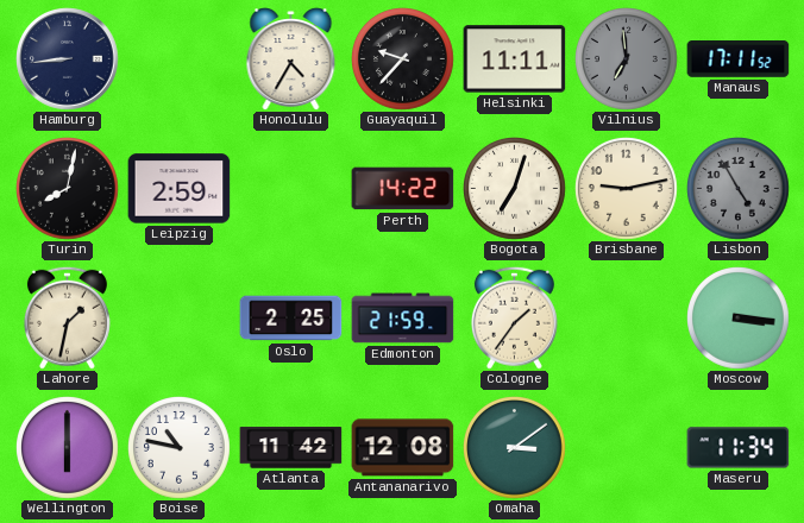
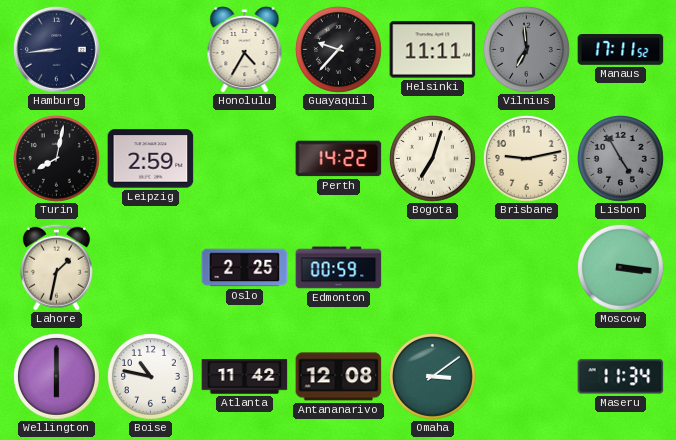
Edmonton: 21:59 -> 00:59 (339, 268)
Cologne: 1:36 -> none (514, 317)
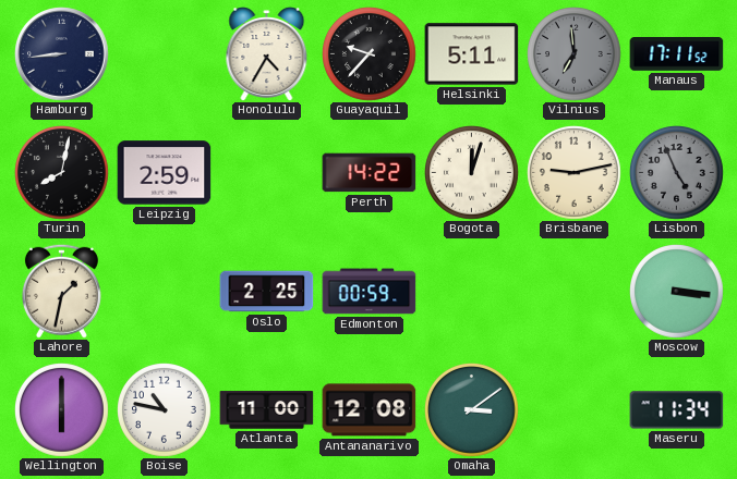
Helsinki: 11:11 -> 5:11 (472, 54)
Bogota: 7:03 -> 12:03 (472, 173)
Lisbon: 4:55 -> 4:56 (677, 173)
Atlanta: 11:42 -> 11:00 (267, 410)
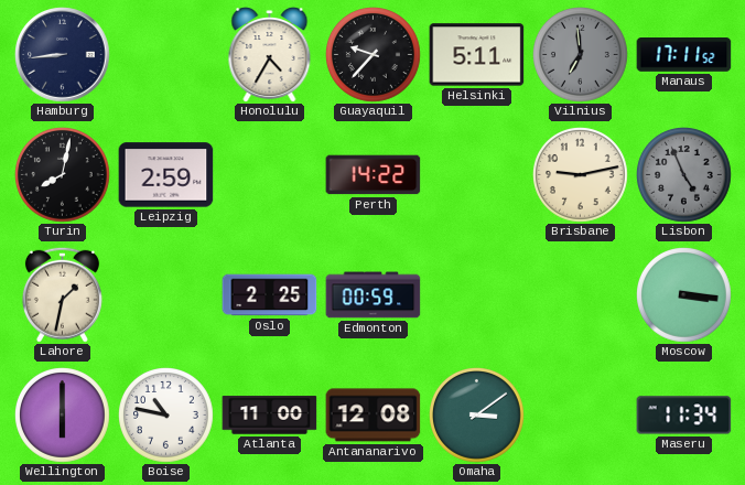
Bogota: 12:03 -> none (472, 173)
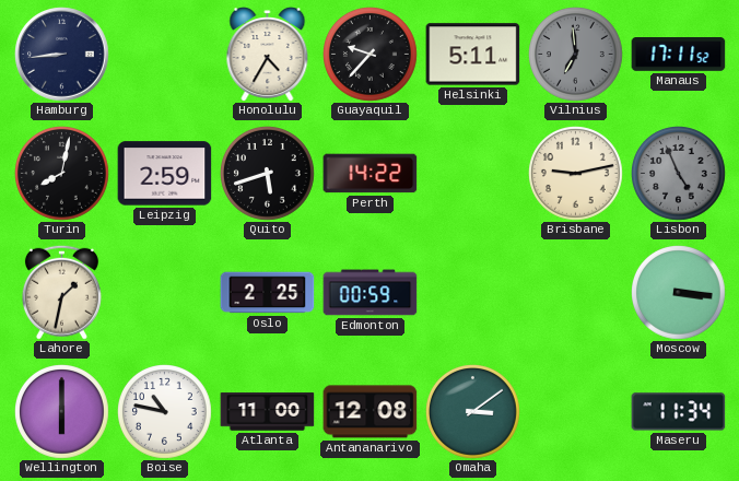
Quito: none -> 5:42 (268, 174)
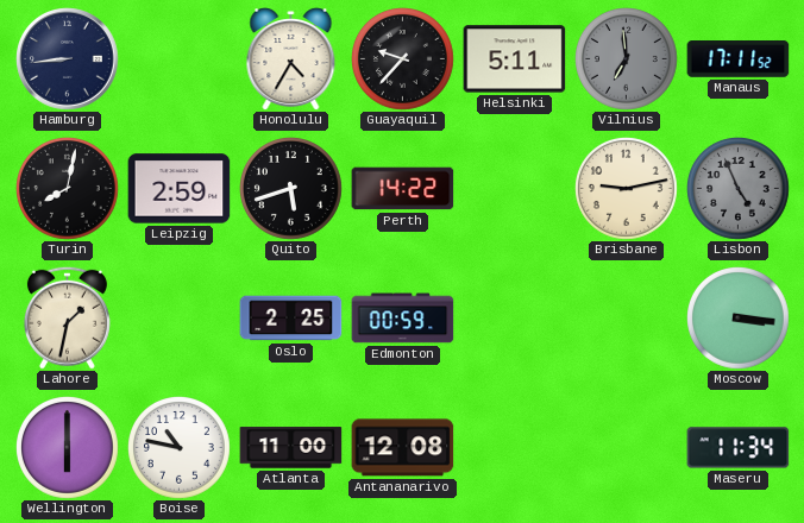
Omaha: 3:09 -> none (473, 412)
